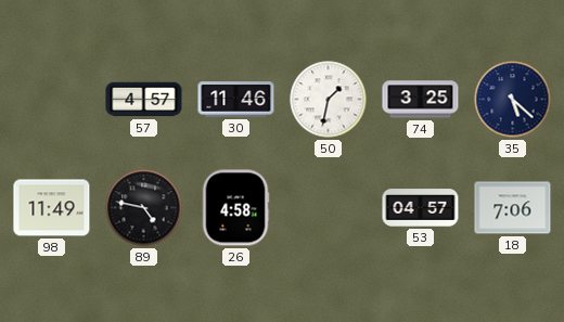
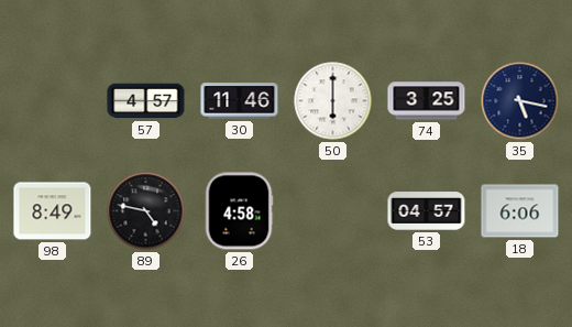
50: 1:32 -> 6:00 (333, 101)
35: 5:22 -> 5:17 (520, 101)
98: 11:49 -> 8:49 (53, 211)
18: 7:06 -> 6:06 (520, 211)
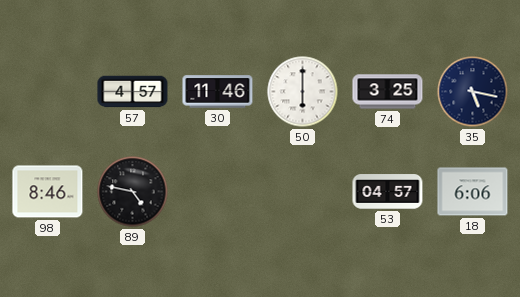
98: 8:49 -> 8:46 (48, 192)
26: 4:58 -> none (239, 211)
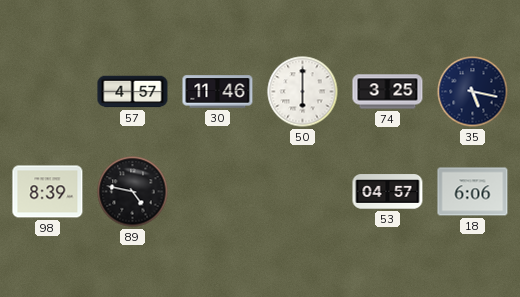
98: 8:46 -> 8:39 (48, 192)
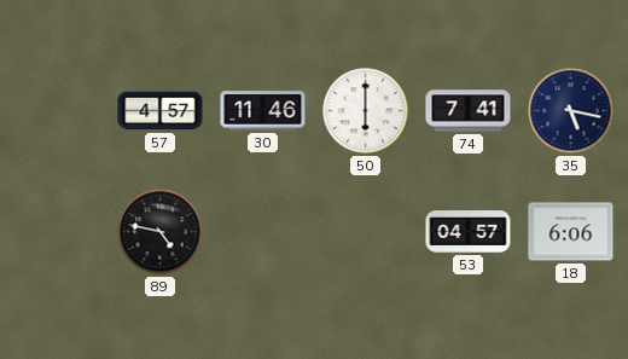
74: 3:25 -> 7:41 (469, 111)
98: 8:39 -> none (48, 192)
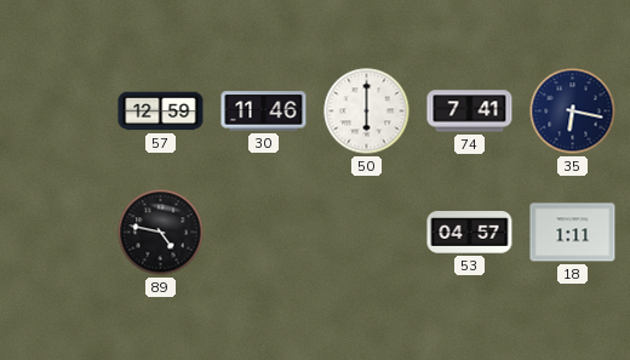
57: 4:57 -> 12:59 (161, 112)
35: 5:17 -> 6:17 (573, 112)
18: 6:06 -> 1:11 (573, 233)
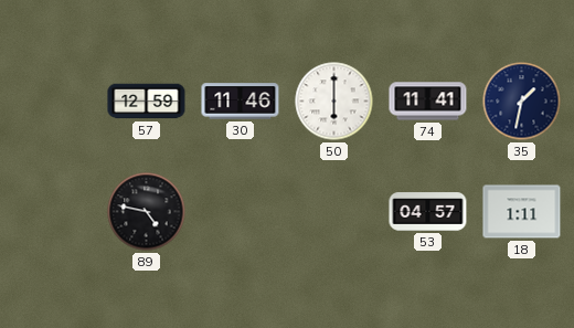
74: 7:41 -> 11:41 (428, 102)
35: 6:17 -> 1:32 (522, 102)
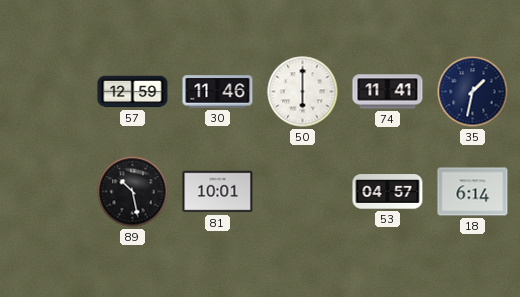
89: 4:47 -> 10:28 (133, 192)
81: none -> 10:01 (218, 192)
18: 1:11 -> 6:14 (473, 192)
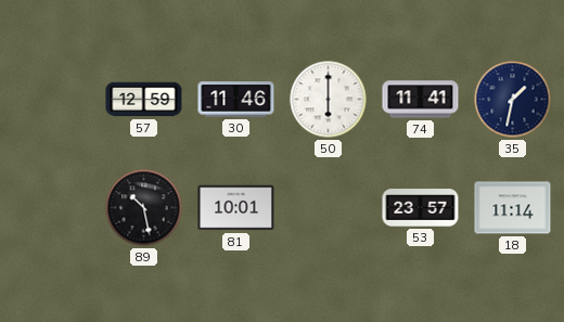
53: 04:57 -> 23:57 (421, 208)
18: 6:14 -> 11:14 (513, 208)
